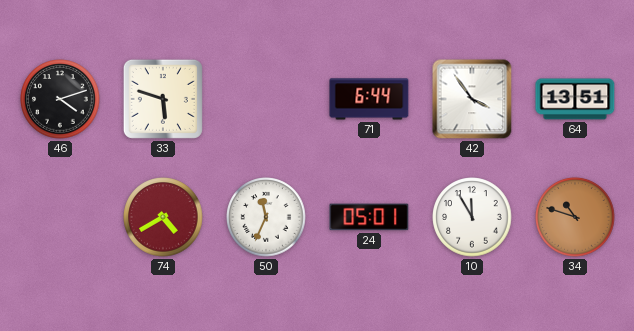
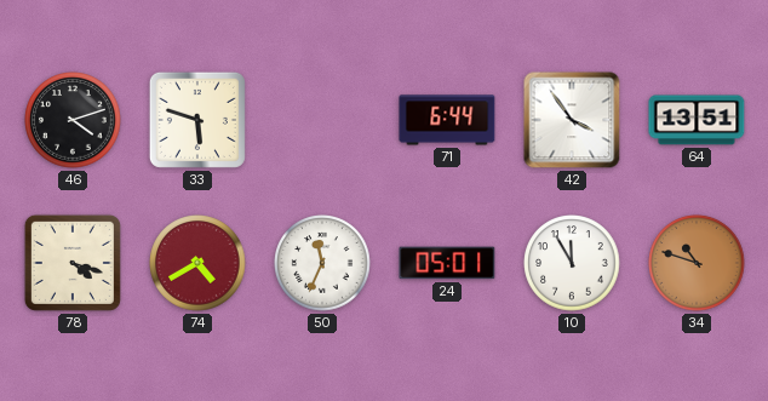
78: none -> 4:18 (73, 263)
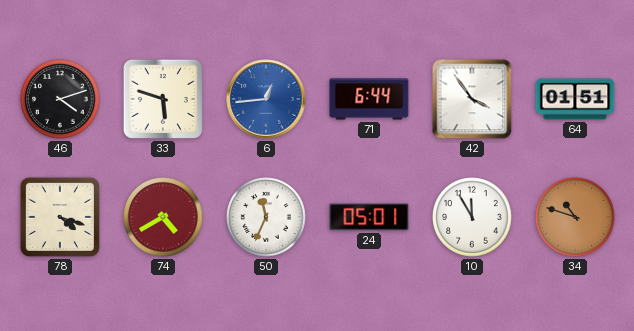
6: none -> 12:44 (266, 99)
64: 13:51 -> 01:51 (575, 99)
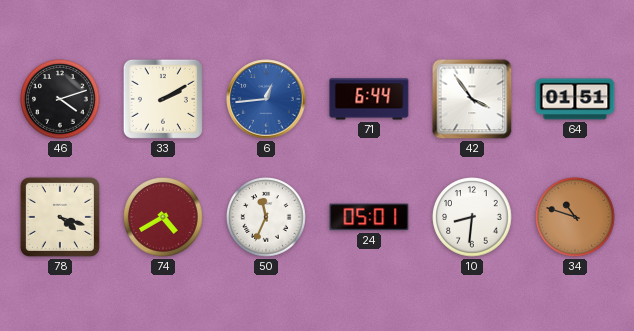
33: 5:48 -> 2:10 (163, 99)
10: 11:55 -> 8:31 (472, 217)
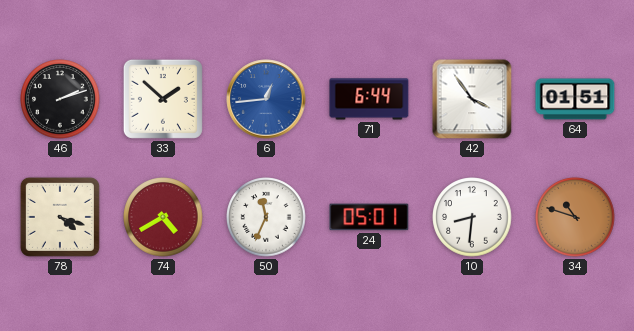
46: 4:12 -> 2:12 (60, 99)
33: 2:10 -> 1:52 (163, 99)
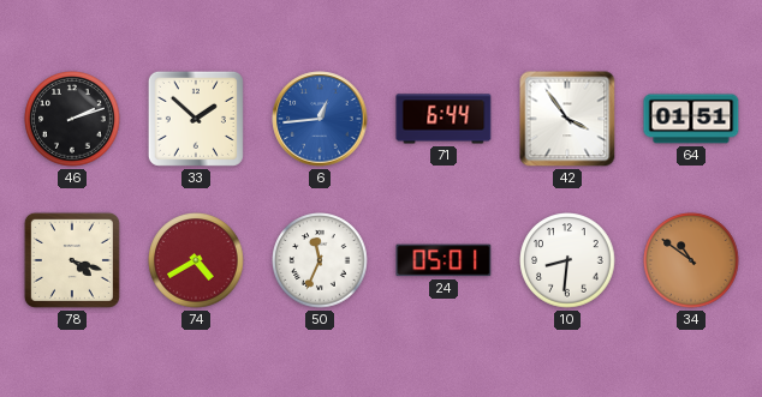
34: 10:48 -> 10:51 (691, 260)
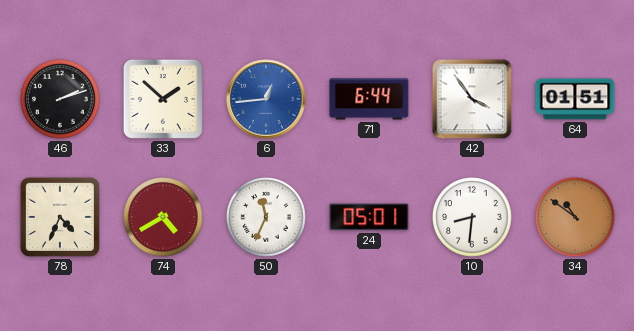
78: 4:18 -> 4:34 (60, 217)
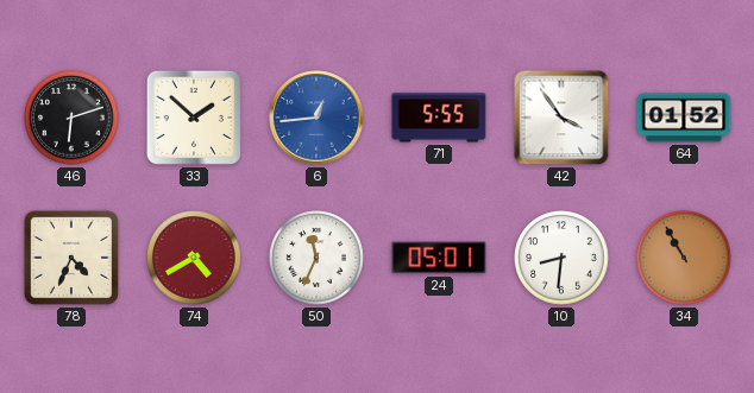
46: 2:12 -> 6:12 (71, 118)
71: 6:44 -> 5:55 (439, 118)
64: 01:51 -> 01:52 (684, 118)
34: 10:51 -> 10:55 (684, 258)
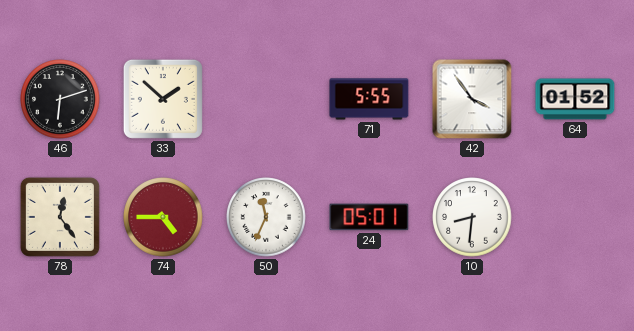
6: 12:44 -> none (316, 118)
78: 4:34 -> 12:24 (60, 217)
74: 4:40 -> 4:45 (163, 217)
34: 10:55 -> none (684, 258)
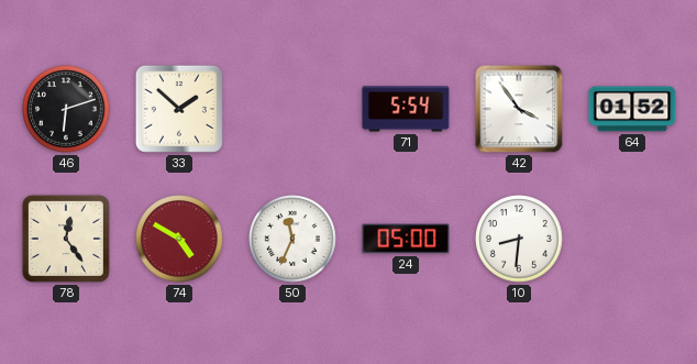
71: 5:55 -> 5:54 (406, 109)
74: 4:45 -> 4:50 (179, 239)
24: 05:01 -> 05:00 (406, 239)
